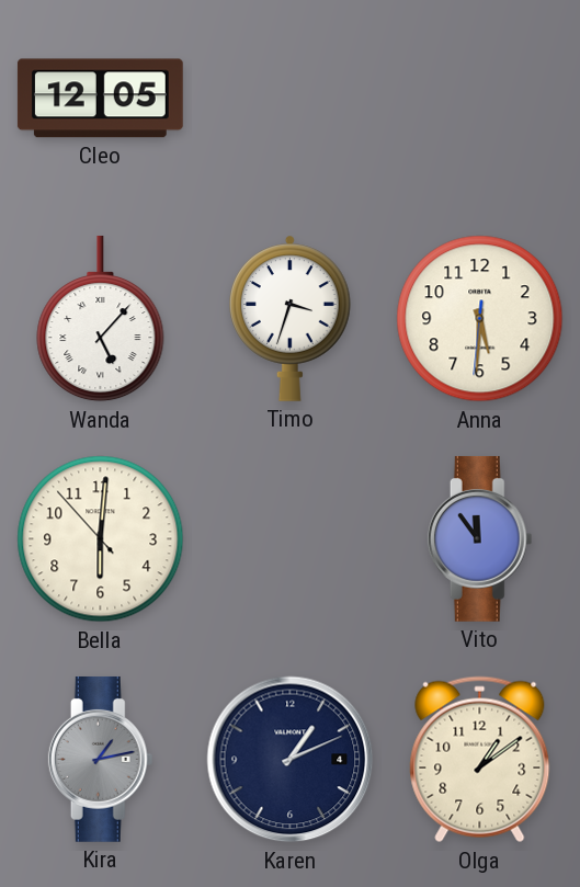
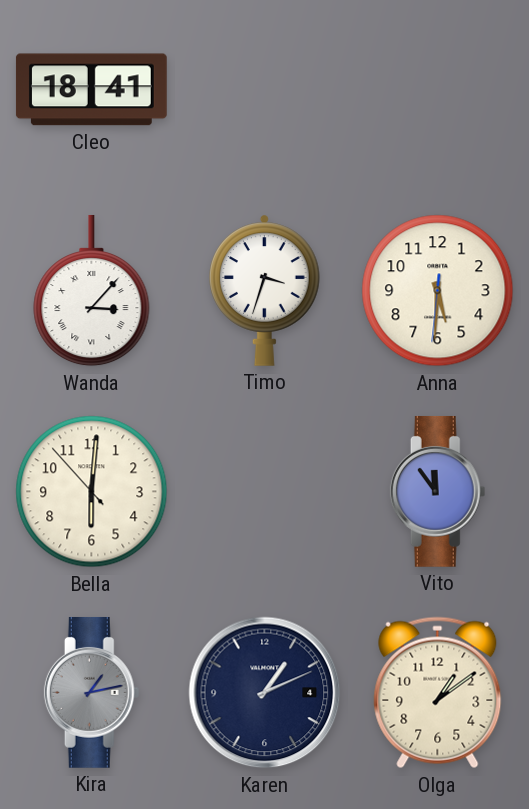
Cleo: 12:05 -> 18:41 (91, 90)
Wanda: 5:07 -> 3:07 (92, 291)
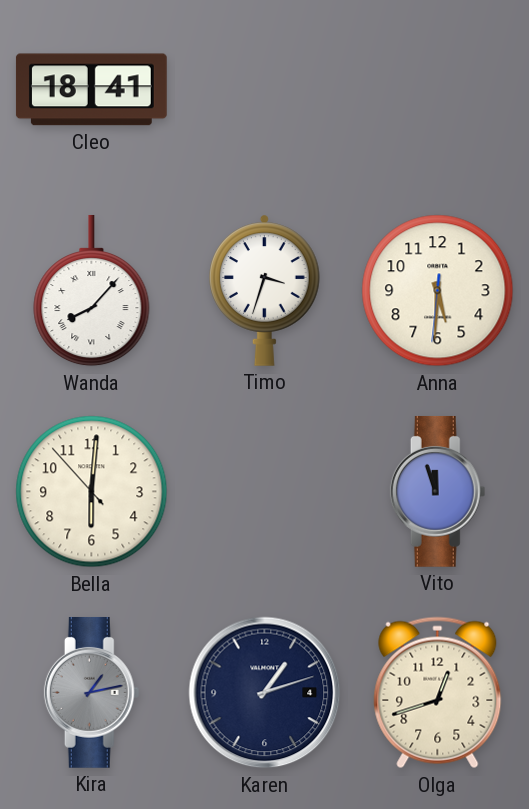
Wanda: 3:07 -> 8:07 (92, 291)
Vito: 11:54 -> 11:57 (438, 491)
Karen: 1:11 -> 1:12 (265, 693)
Olga: 1:09 -> 12:42 (438, 693)
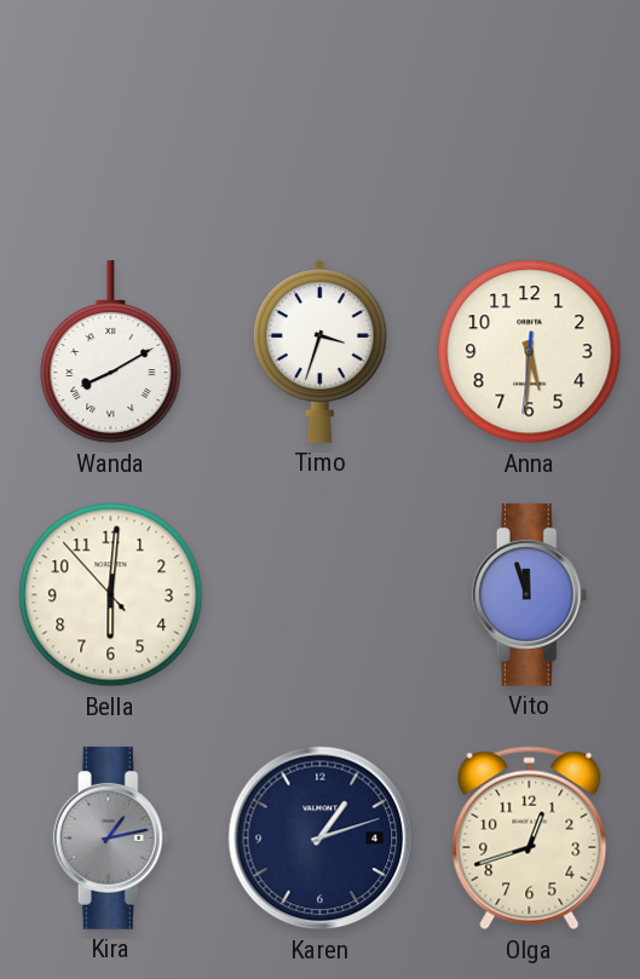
Cleo: 18:41 -> none (91, 90)
Wanda: 8:07 -> 8:10 (111, 352)
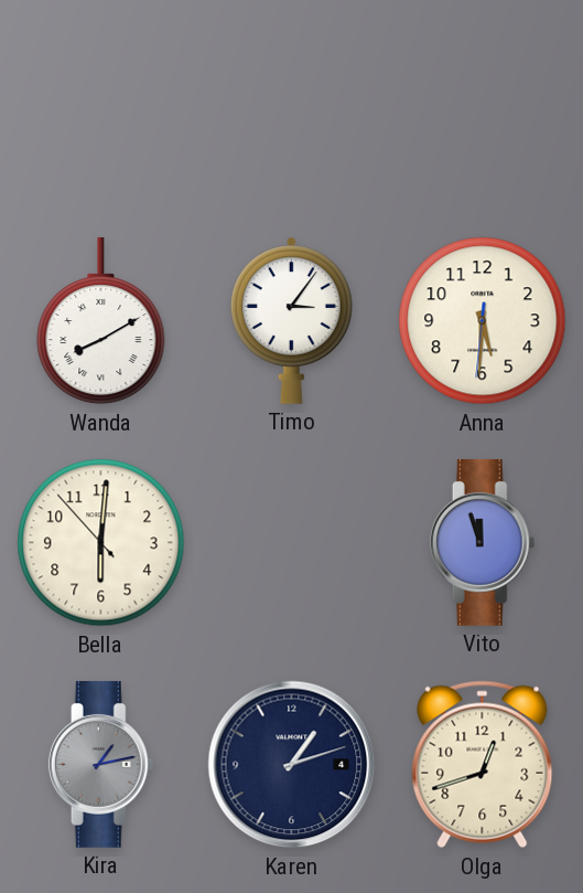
Timo: 3:33 -> 3:06 (292, 320)
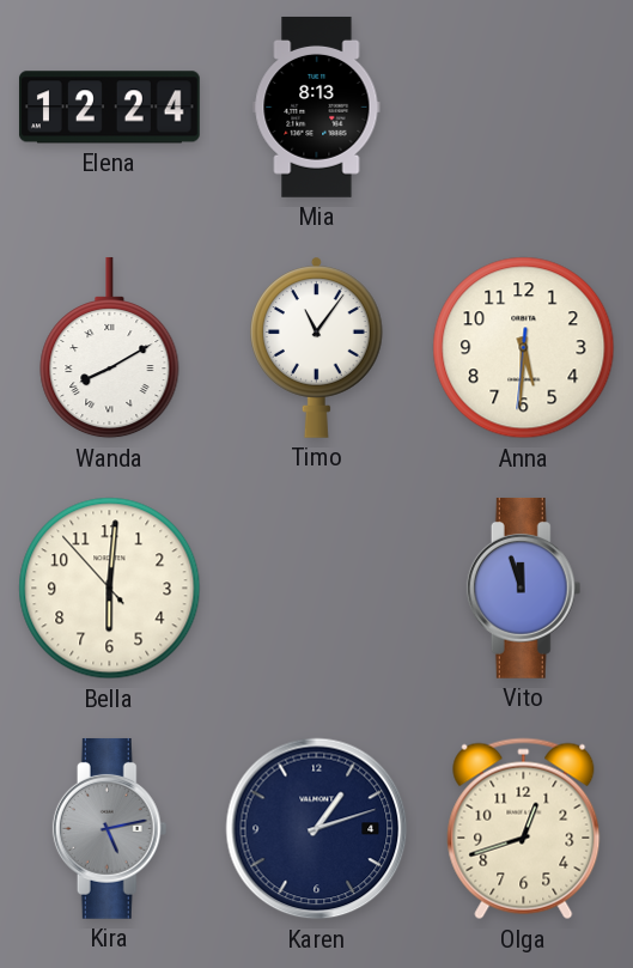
Elena: none -> 12:24 (109, 108)
Mia: none -> 8:13 (317, 106)
Timo: 3:06 -> 11:06 (317, 347)
Kira: 1:13 -> 5:13 (110, 828)
